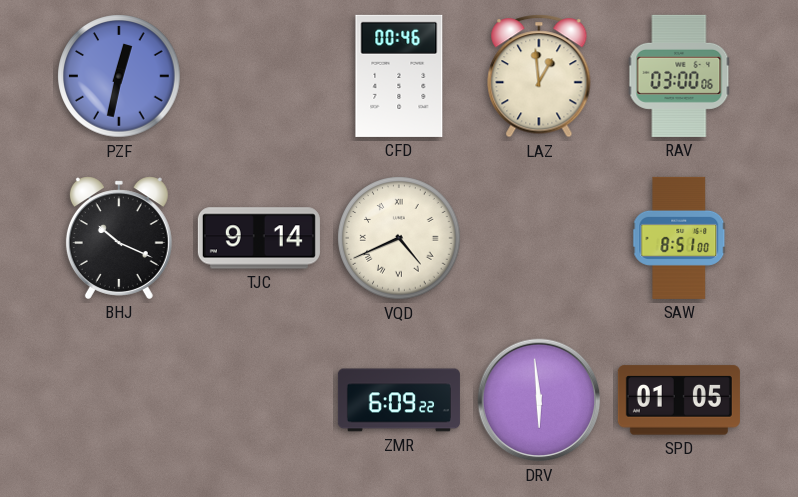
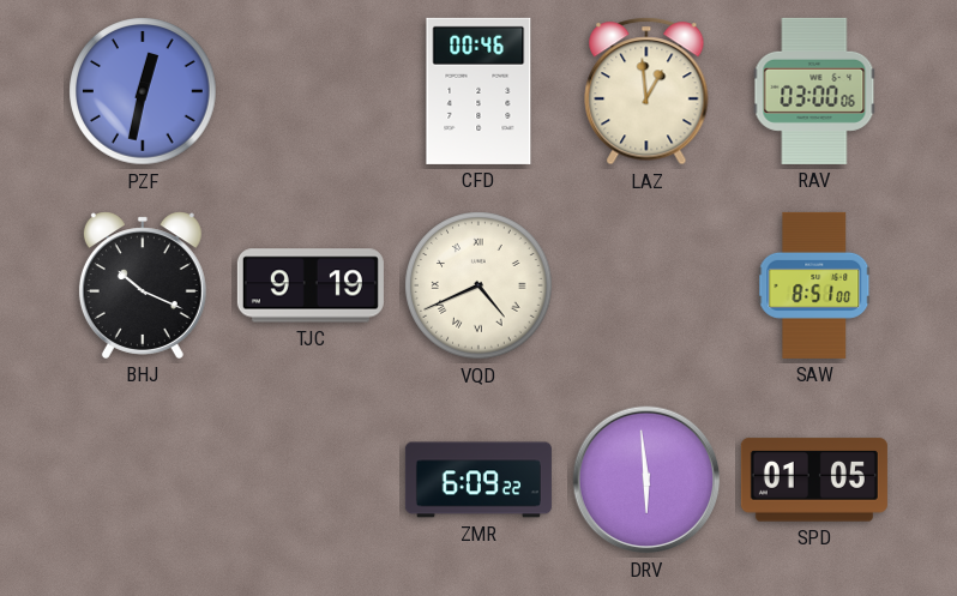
TJC: 9:14 -> 9:19 (311, 285)
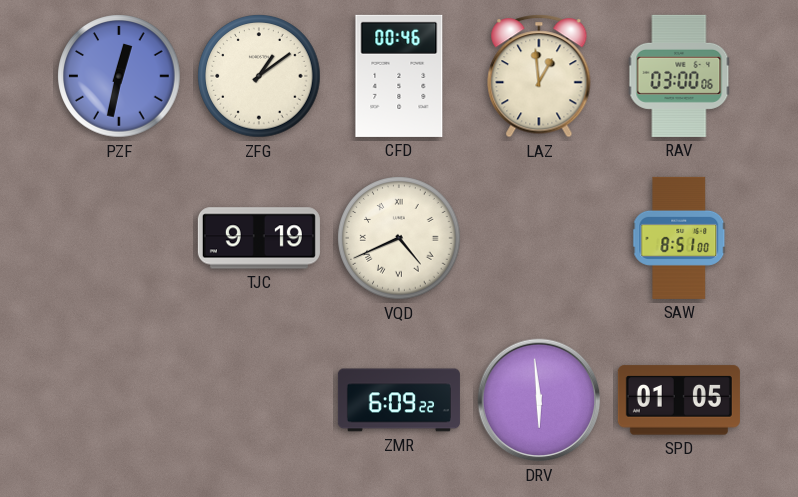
ZFG: none -> 1:09 (259, 76)
BHJ: 10:19 -> none (143, 285)
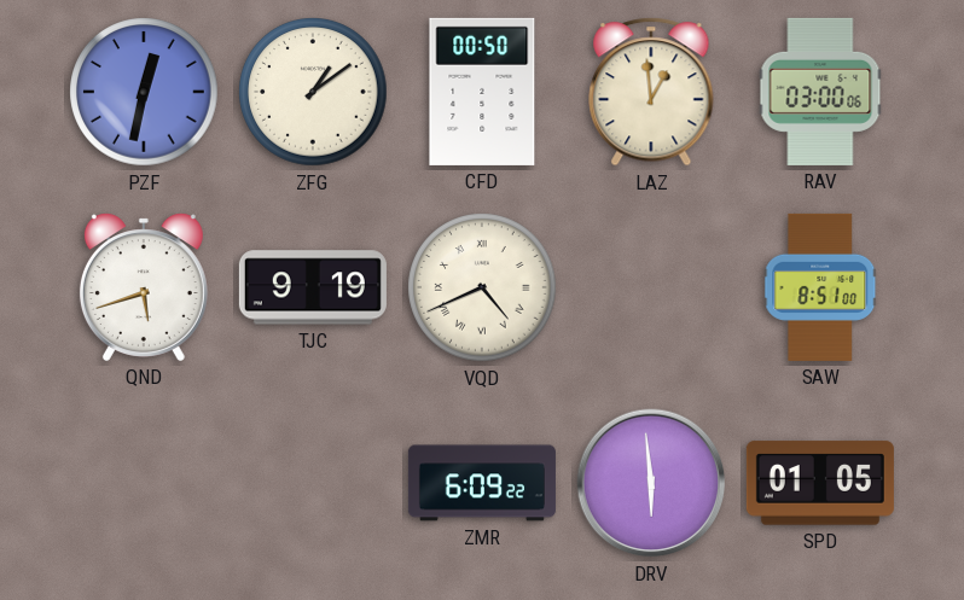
CFD: 00:46 -> 00:50 (482, 92)
QND: none -> 5:42 (144, 287)
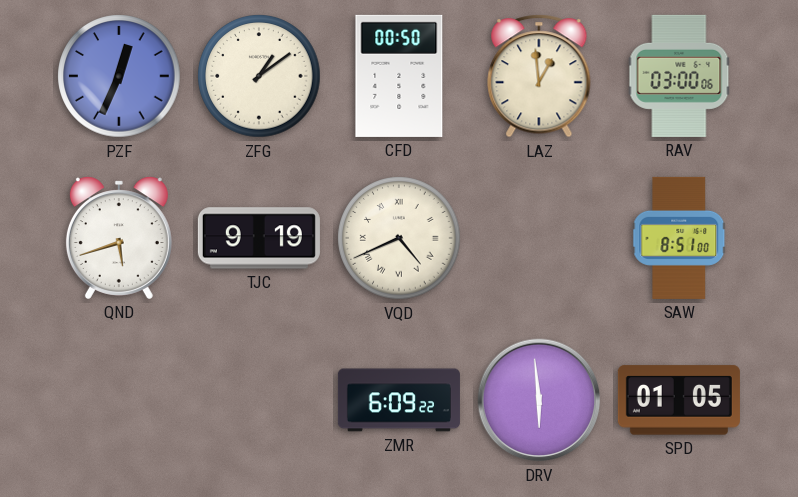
PZF: 12:32 -> 12:34 (119, 76)
